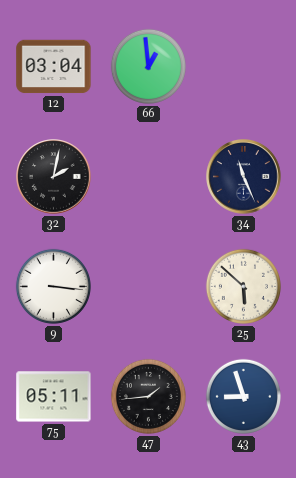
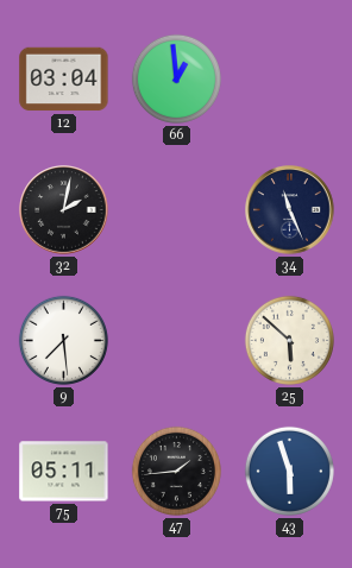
9: 3:16 -> 7:29 (63, 340)
43: 8:57 -> 5:57 (289, 471)
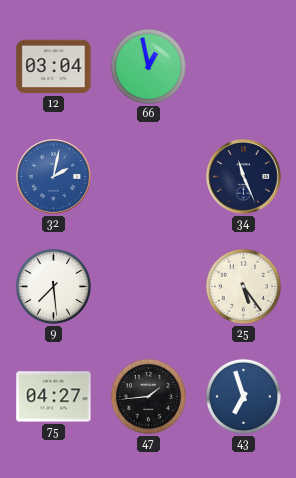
66: 12:59 -> 12:58 (148, 66)
32 dial: black -> blue (54, 177)
25: 5:52 -> 5:24 (243, 286)
75: 05:11 -> 04:27 (54, 397)
43: 5:57 -> 6:57 (243, 396)
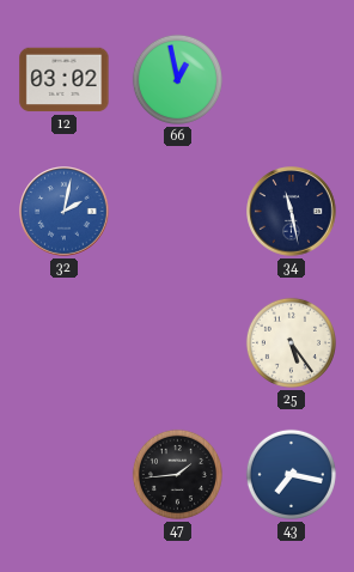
12: 03:04 -> 03:02 (65, 80)
34: 11:26 -> 11:28 (292, 212)
9: 7:29 -> none (53, 286)
75: 04:27 -> none (54, 397)
43: 6:57 -> 7:17 (291, 474)
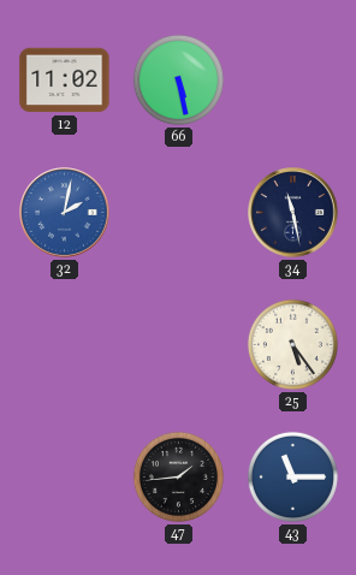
12: 03:02 -> 11:02 (65, 81)
66: 12:58 -> 5:28 (178, 79)
43: 7:17 -> 11:15 (292, 476)
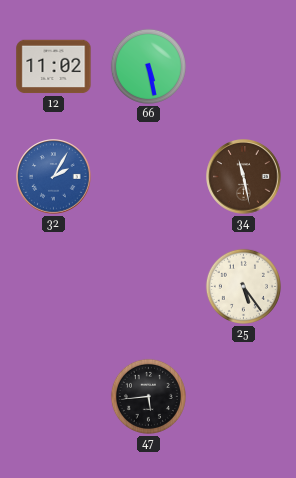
32: 2:02 -> 2:05 (54, 177)
34 dial: navy -> brown (244, 177)
47: 1:44 -> 5:44 (148, 396)
43: 11:15 -> none (292, 476)
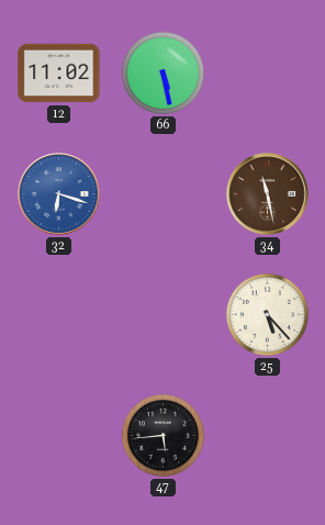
32: 2:05 -> 6:18 (59, 194)
25: 5:24 -> 5:23 (267, 314)
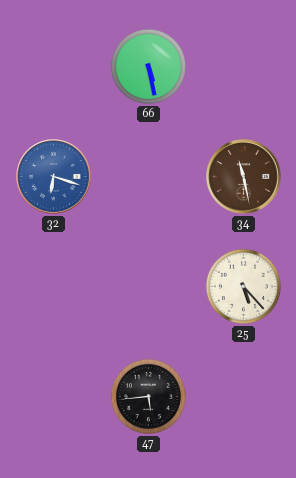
12: 11:02 -> none (59, 74)
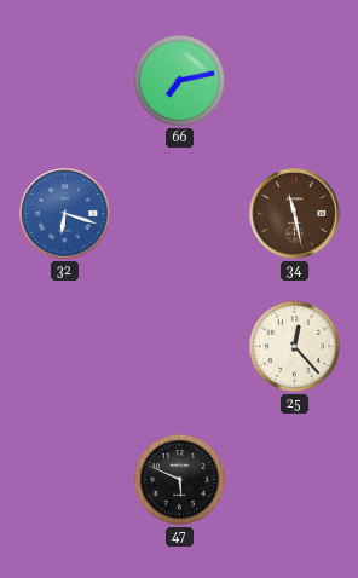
66: 5:28 -> 7:13 (179, 80)
25: 5:23 -> 12:23 (294, 346)
47: 5:44 -> 5:49 (179, 479)
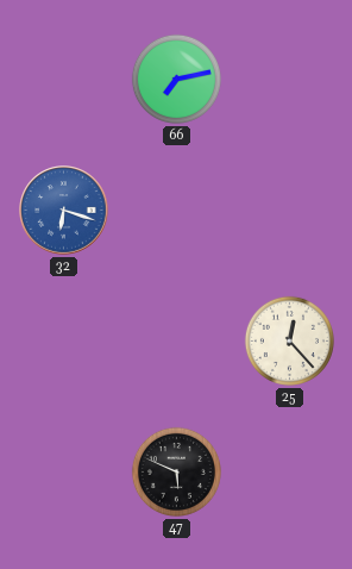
34: 11:28 -> none (295, 214)
